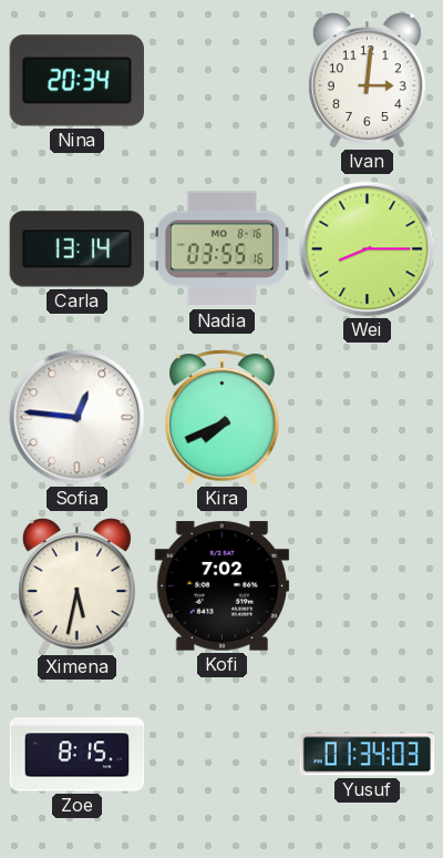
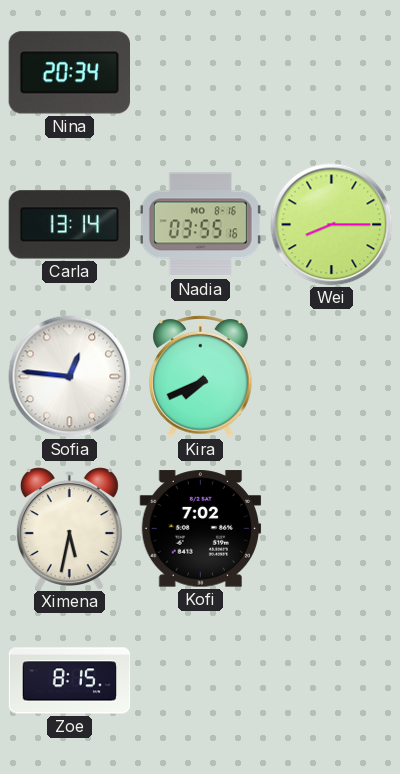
Ivan: 3:01 -> none (367, 80)
Yusuf: 01:34 -> none (368, 755)
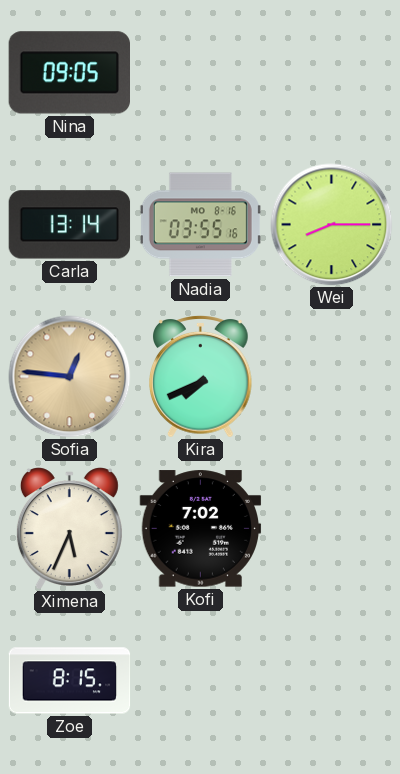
Nina: 20:34 -> 09:05 (69, 73)
Sofia dial: white -> champagne (70, 377)
Ximena: 5:32 -> 5:34 (69, 528)
